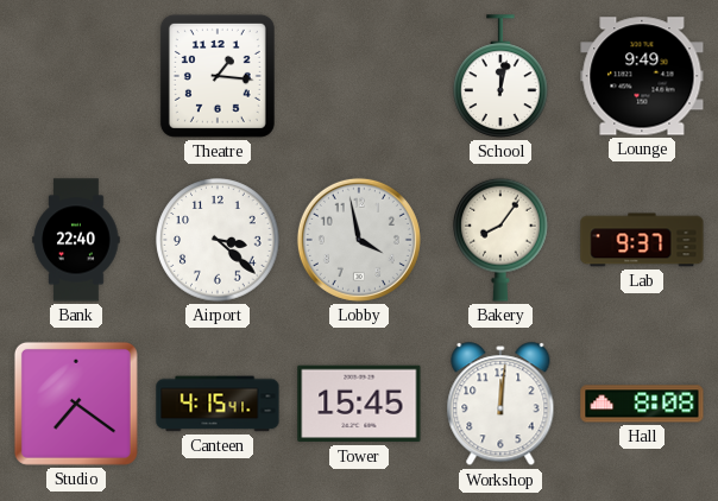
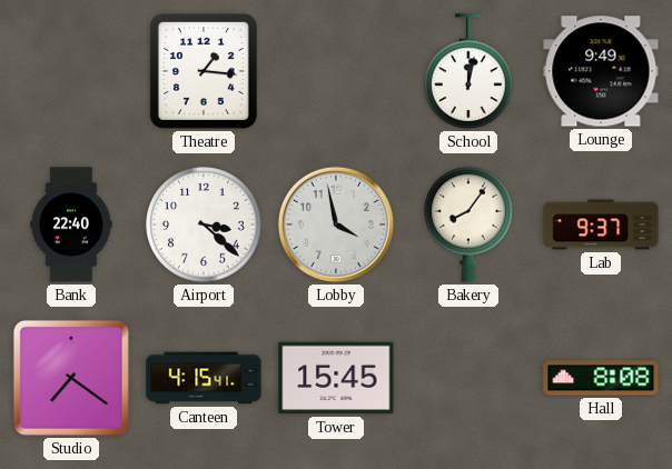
Workshop: 12:01 -> none (500, 405)
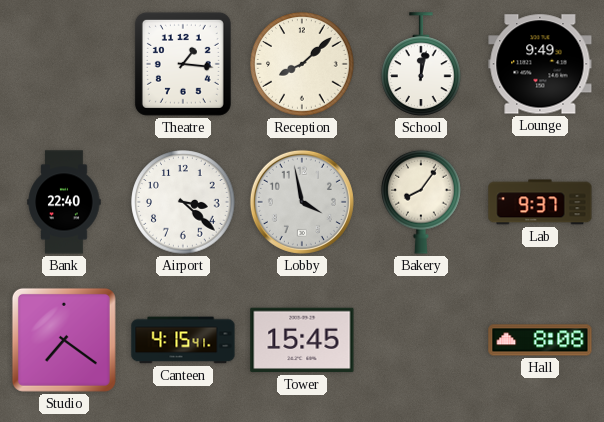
Reception: none -> 8:08 (302, 64)
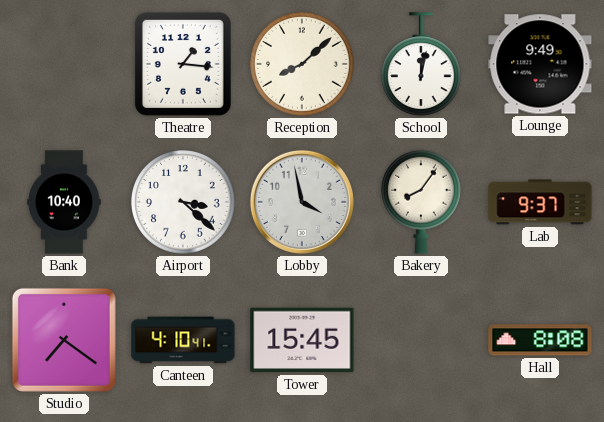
Bank: 22:40 -> 10:40 (64, 202)
Canteen: 4:15 -> 4:10 (183, 340)
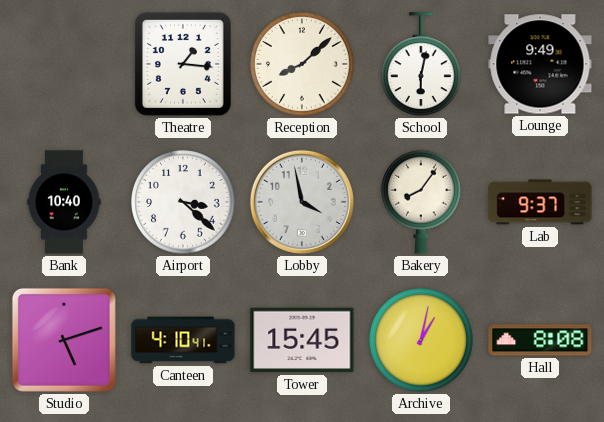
School: 12:02 -> 6:02 (422, 64)
Studio: 7:21 -> 5:12 (64, 340)
Archive: none -> 1:02 (421, 340)
